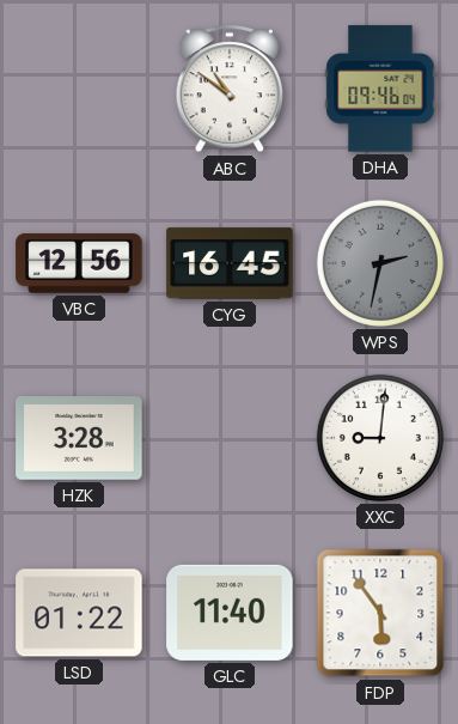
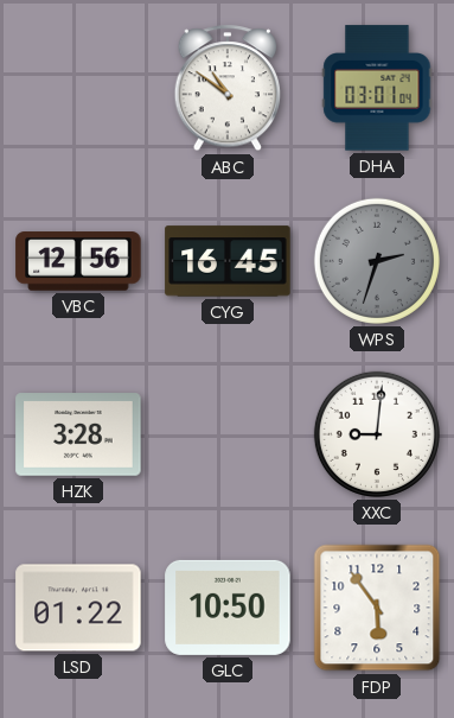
DHA: 09:46 -> 03:01 (377, 88)
WPS: 2:32 -> 2:33 (377, 261)
GLC: 11:40 -> 10:50 (228, 608)
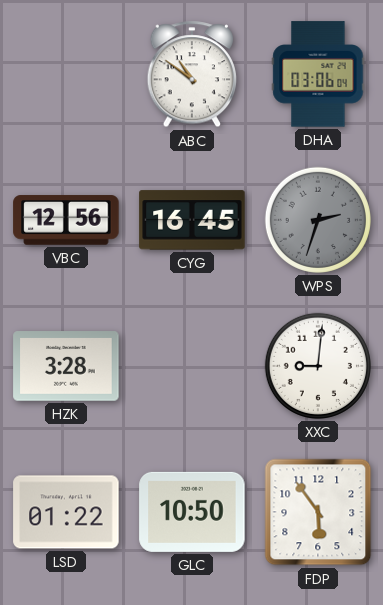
DHA: 03:01 -> 03:06 (318, 74)
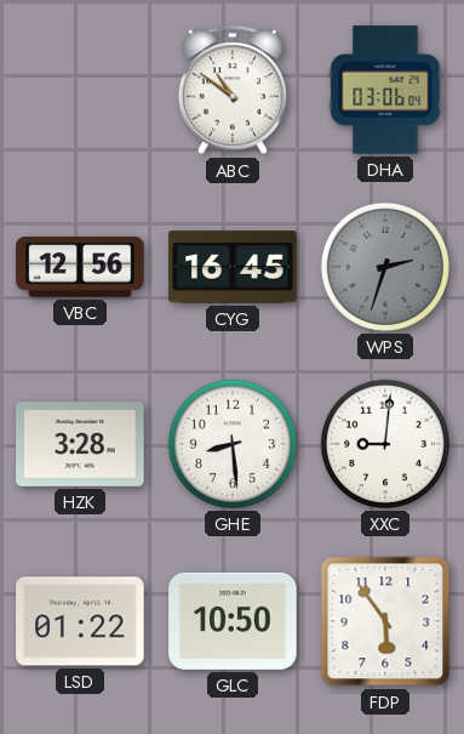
GHE: none -> 8:29 (233, 444)
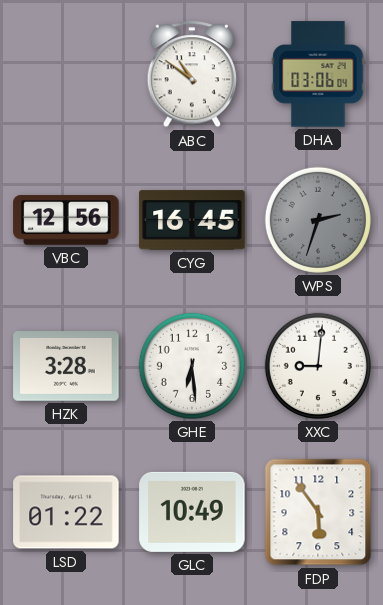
GHE: 8:29 -> 6:29 (192, 366)
GLC: 10:50 -> 10:49 (192, 512)
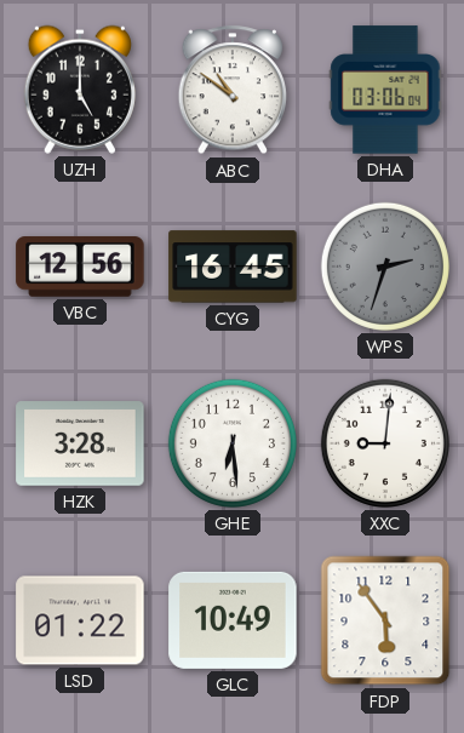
UZH: none -> 5:00 (80, 90)
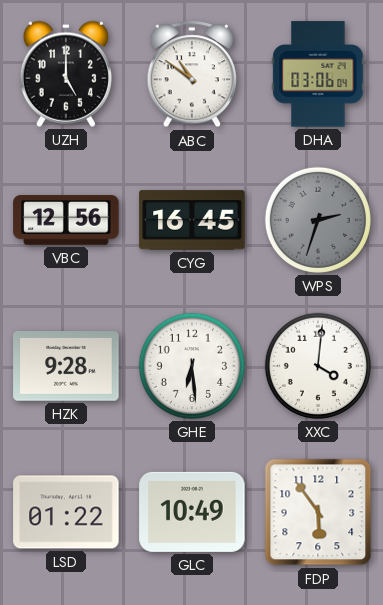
HZK: 3:28 -> 9:28 (66, 366)
XXC: 9:01 -> 4:01 (318, 366)
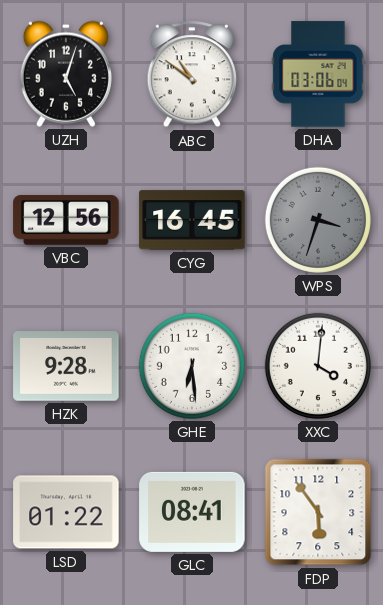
UZH: 5:00 -> 5:03 (66, 74)
WPS: 2:33 -> 3:33 (318, 220)
GLC: 10:49 -> 08:41 (192, 512)
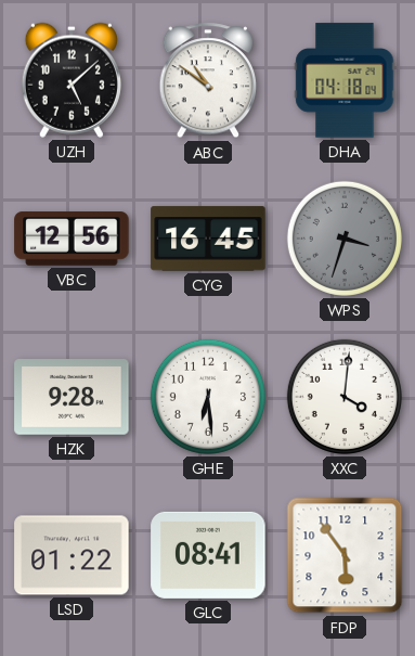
UZH: 5:03 -> 5:08 (72, 80)
DHA: 03:06 -> 04:18 (345, 80)
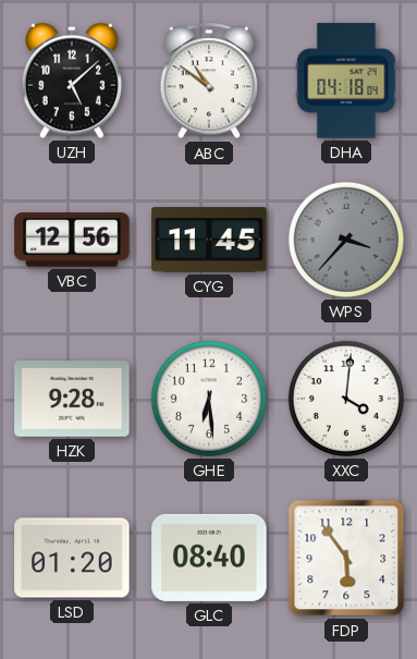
CYG: 16:45 -> 11:45 (209, 240)
WPS: 3:33 -> 3:37 (346, 240)
LSD: 01:22 -> 01:20 (72, 558)
GLC: 08:41 -> 08:40 (209, 558)
